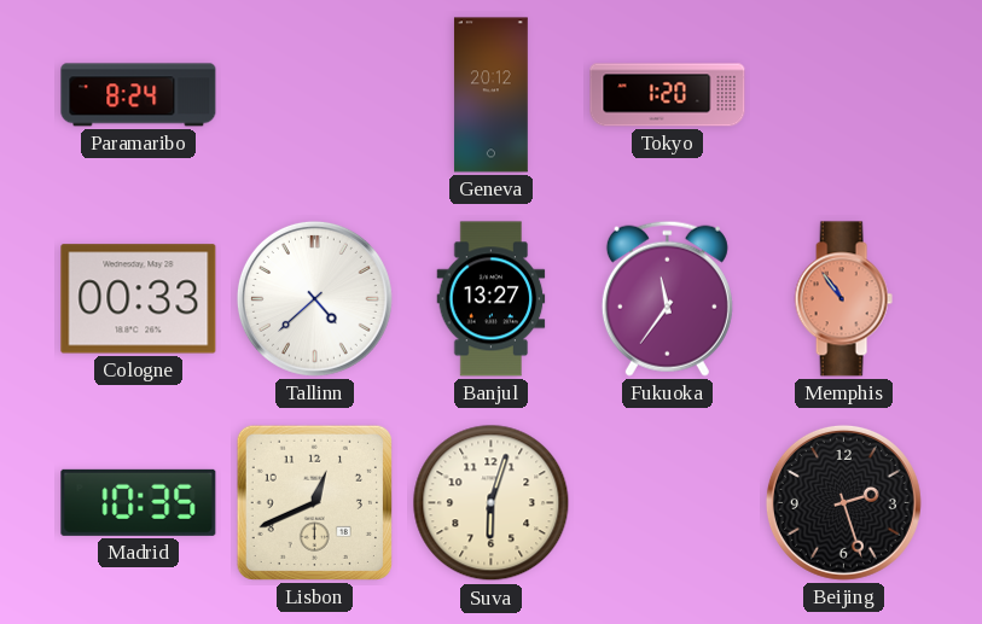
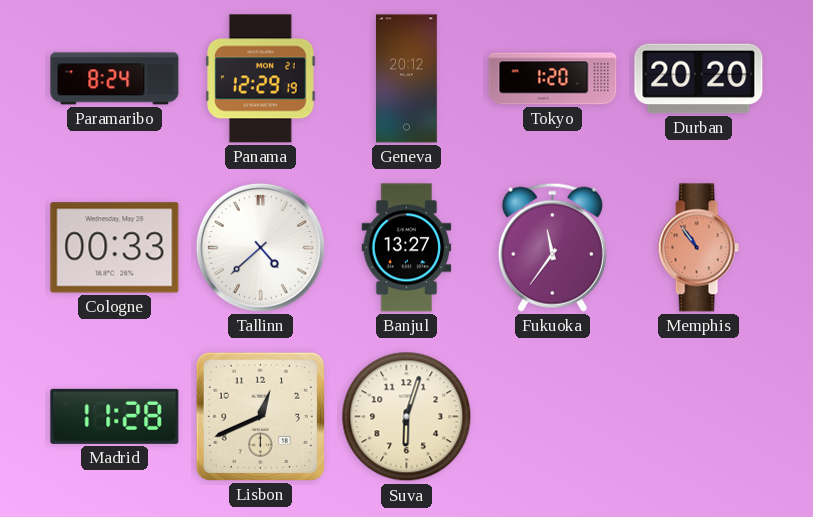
Panama: none -> 12:29 (261, 79)
Durban: none -> 20:20 (699, 79)
Madrid: 10:35 -> 11:28 (115, 416)
Beijing: 2:27 -> none (843, 502)
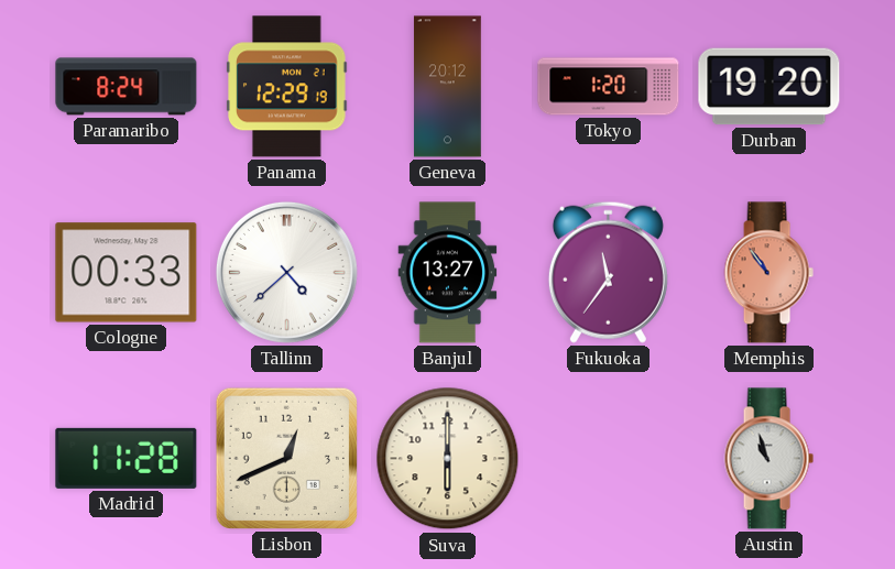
Durban: 20:20 -> 19:20 (770, 87)
Suva: 6:03 -> 6:00 (448, 459)
Austin: none -> 10:57 (768, 459)
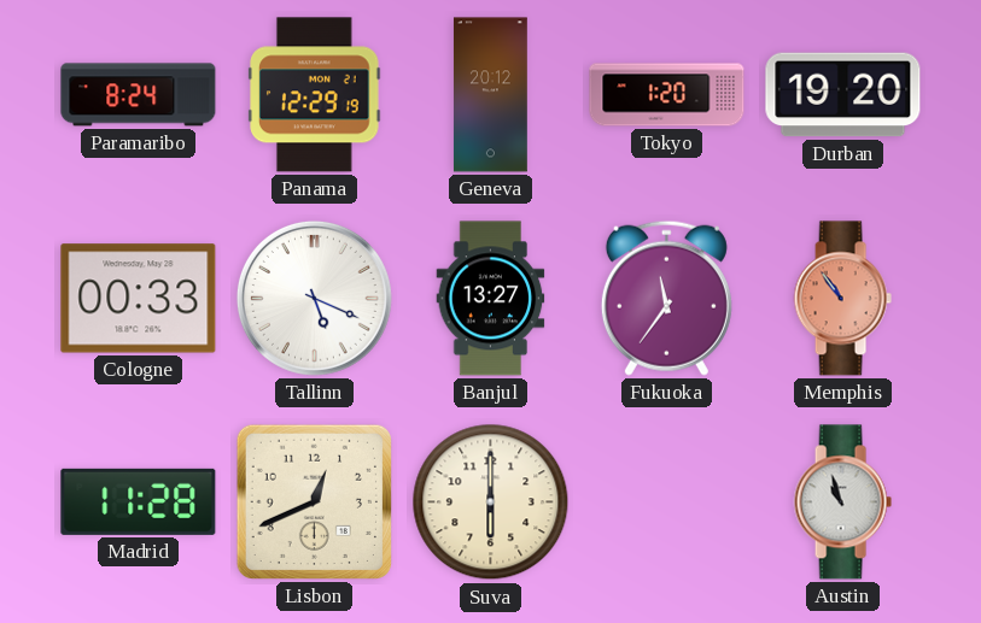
Tallinn: 4:38 -> 5:19 (314, 298)
